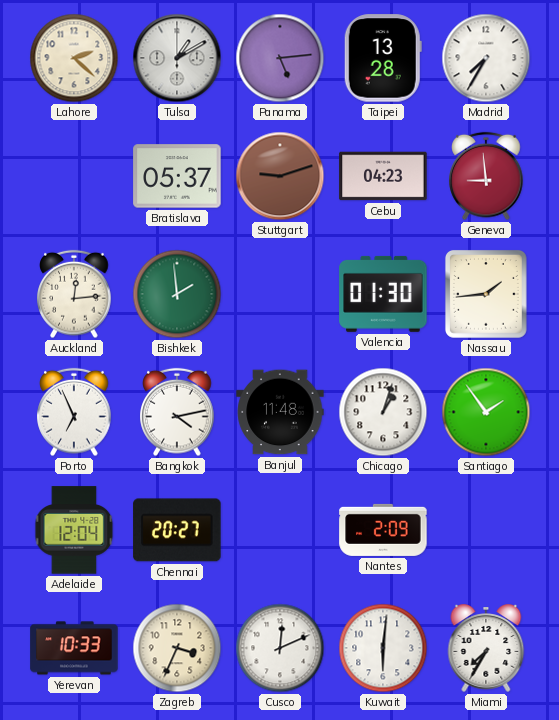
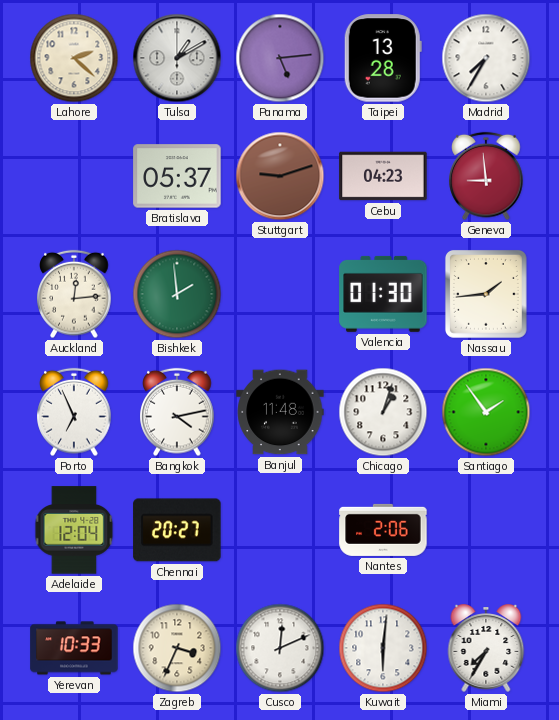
Nantes: 2:09 -> 2:06 (383, 530)
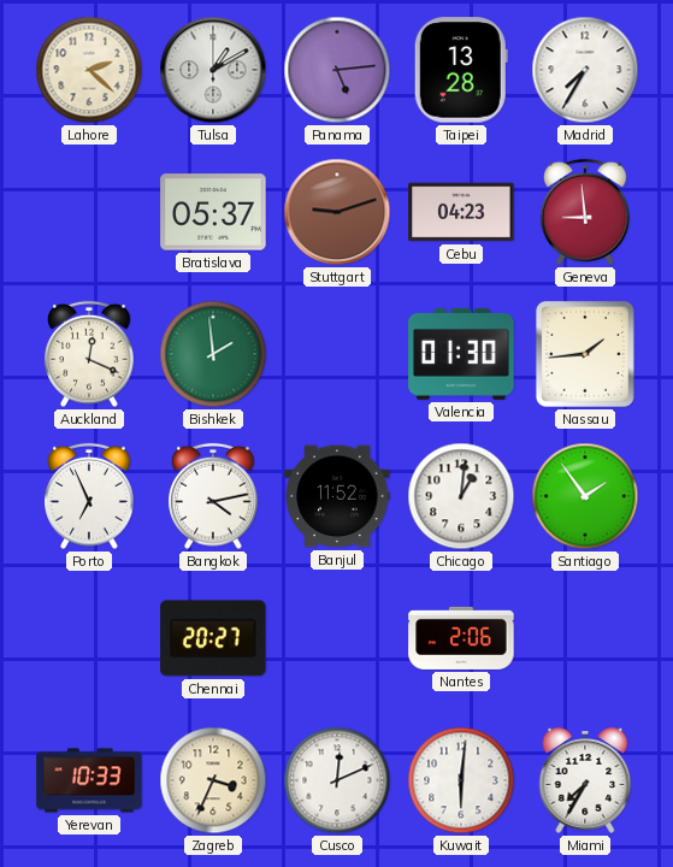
Auckland: 12:14 -> 12:19 (89, 354)
Banjul: 11:48 -> 11:52 (337, 496)
Chicago: 1:03 -> 1:01 (461, 496)
Adelaide: 12:04 -> none (74, 530)
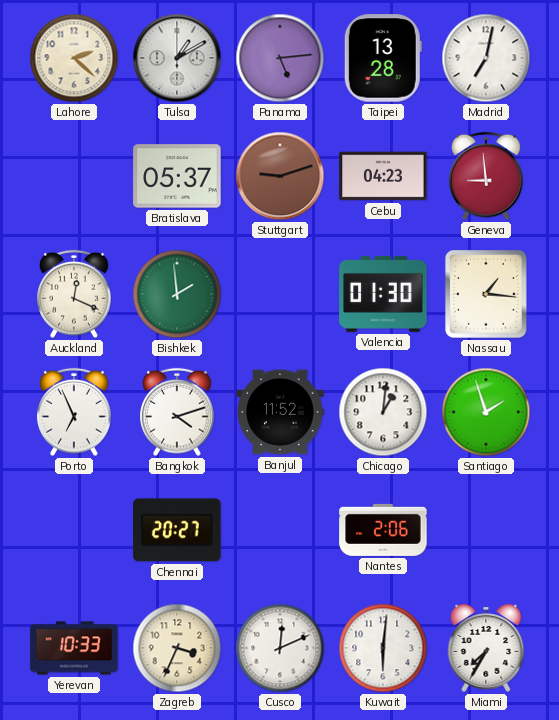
Madrid: 7:35 -> 7:02 (486, 58)
Nassau: 1:44 -> 1:16 (486, 294)
Bangkok: 4:13 -> 4:12 (177, 412)
Santiago: 1:54 -> 1:57 (486, 412)
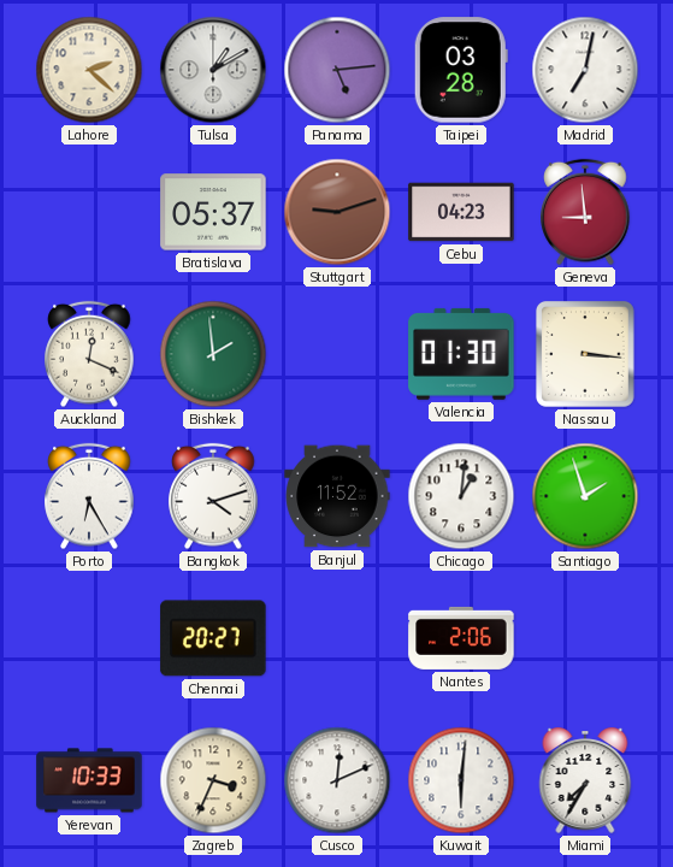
Taipei: 13:28 -> 03:28 (461, 70)
Nassau: 1:16 -> 3:16 (585, 354)
Porto: 6:56 -> 6:25 (89, 496)
